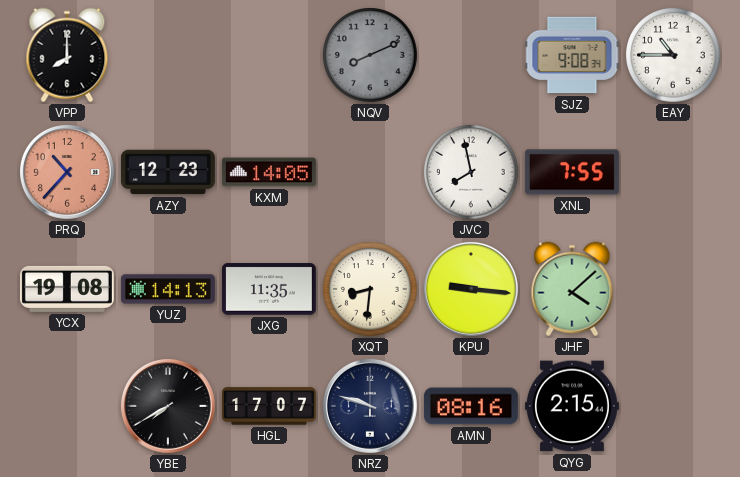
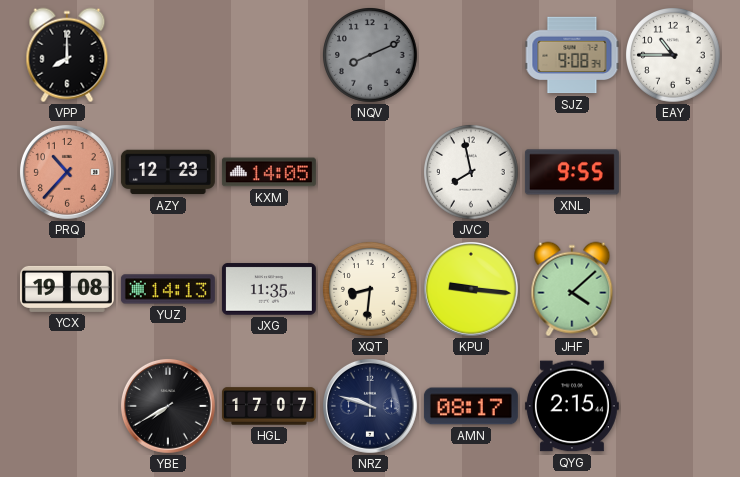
XNL: 7:55 -> 9:55 (572, 172)
AMN: 08:16 -> 08:17 (471, 406)
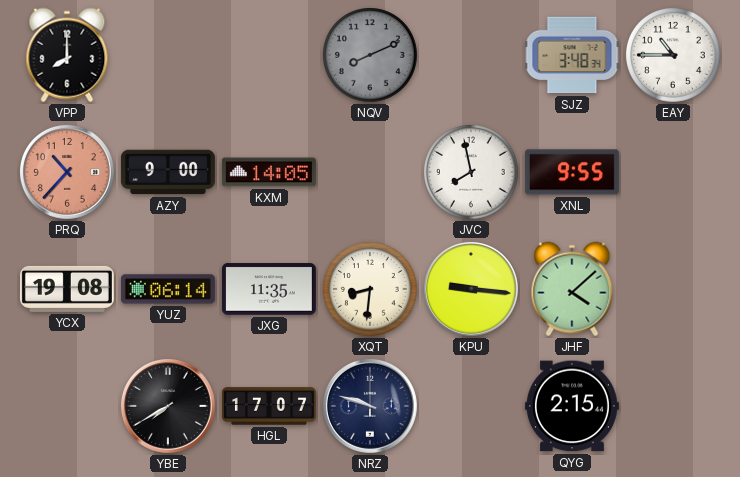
SJZ: 9:08 -> 3:48 (572, 55)
AZY: 12:23 -> 9:00 (168, 172)
YUZ: 14:13 -> 06:14 (168, 289)
AMN: 08:17 -> none (471, 406)
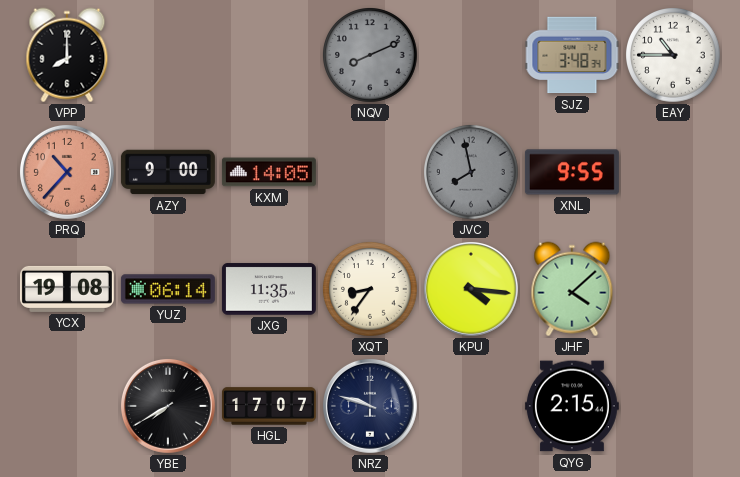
JVC dial: white -> grey (471, 172)
XQT: 8:31 -> 8:36 (370, 289)
KPU: 9:16 -> 4:16 (471, 289)
